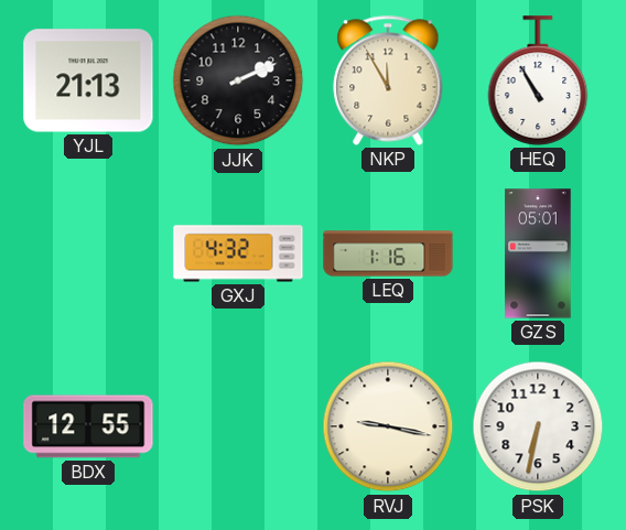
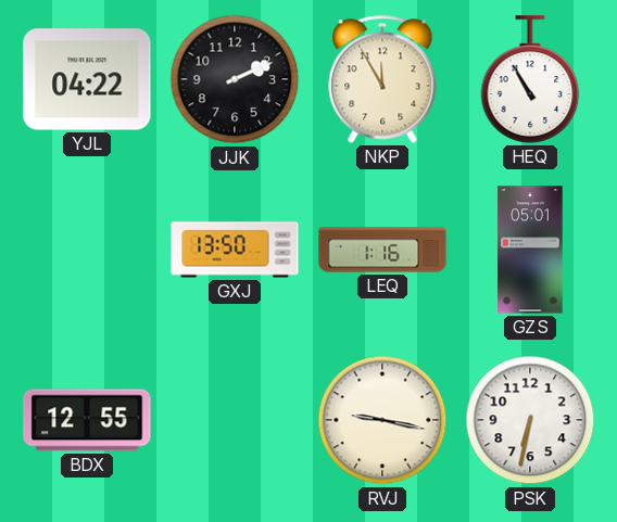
YJL: 21:13 -> 04:22 (87, 79)
GXJ: 4:32 -> 13:50 (235, 250)
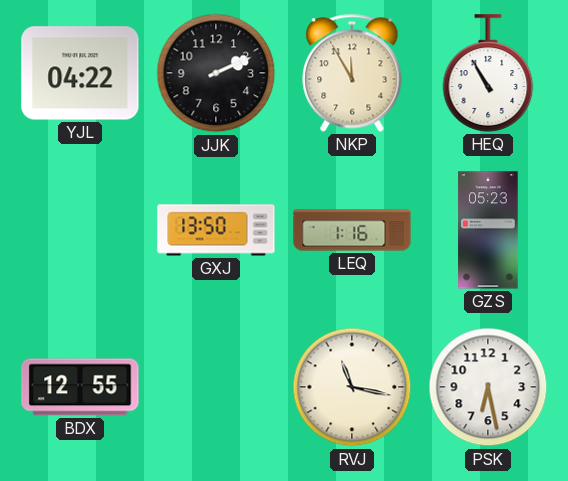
GZS: 05:01 -> 05:23 (488, 230)
RVJ: 9:17 -> 11:17 (352, 387)
PSK: 6:32 -> 6:28 (488, 387)
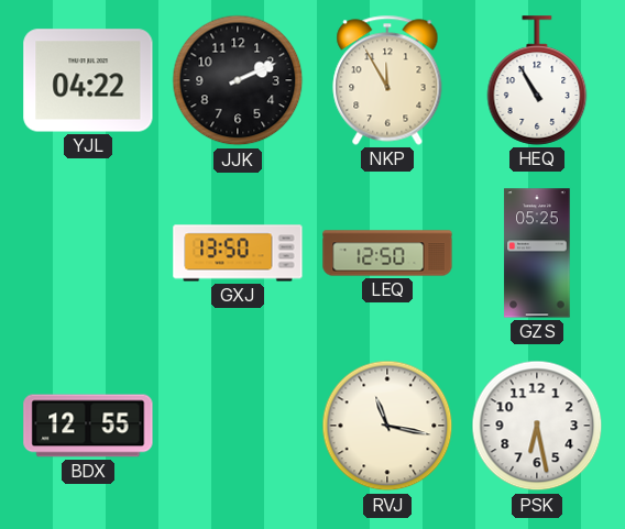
LEQ: 1:16 -> 12:50 (387, 253)
GZS: 05:23 -> 05:25 (537, 253)
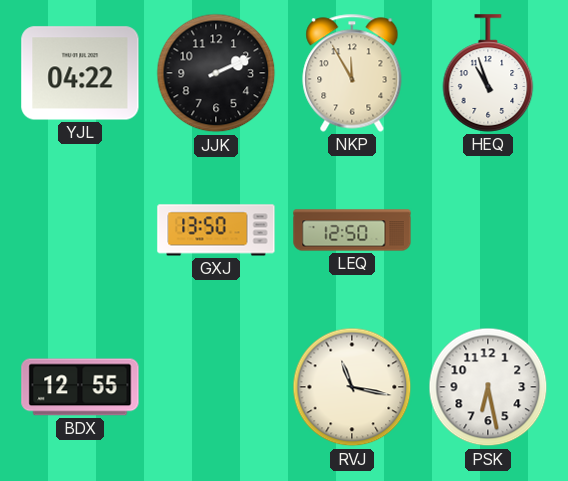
HEQ: 10:55 -> 10:57 (488, 73)
GZS: 05:25 -> none (537, 253)
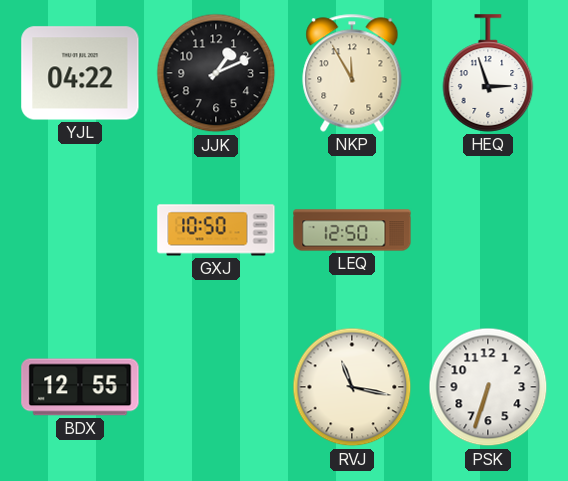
JJK: 2:11 -> 1:11 (216, 73)
HEQ: 10:57 -> 2:57 (488, 73)
GXJ: 13:50 -> 10:50 (216, 230)
PSK: 6:28 -> 6:33 (488, 387)
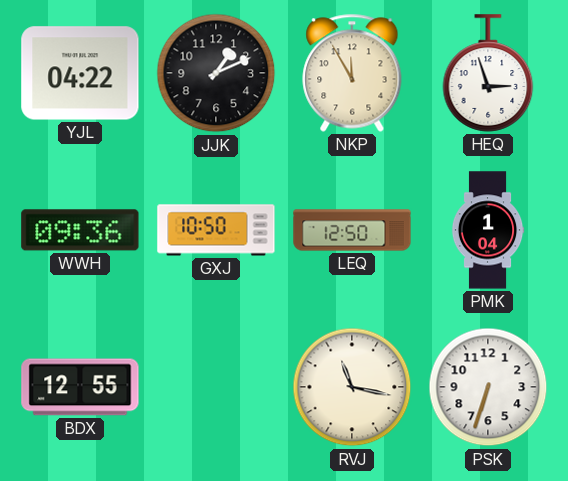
WWH: none -> 09:36 (80, 230)
PMK: none -> 1:04 (488, 230)
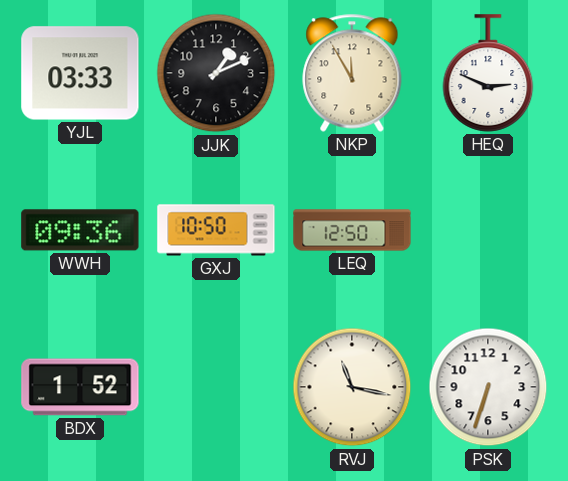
YJL: 04:22 -> 03:33 (80, 73)
HEQ: 2:57 -> 2:49 (488, 73)
PMK: 1:04 -> none (488, 230)
BDX: 12:55 -> 1:52 (80, 387)
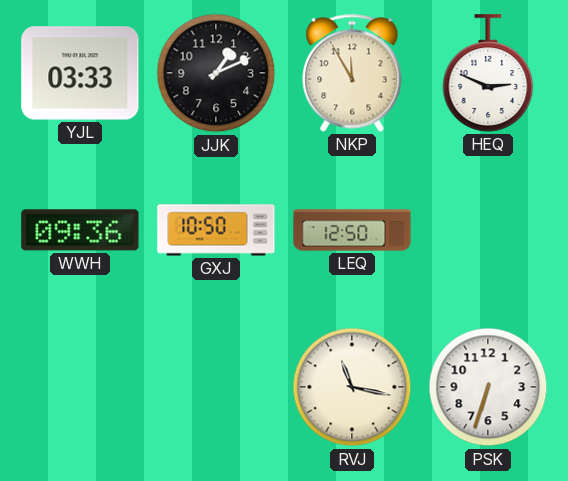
BDX: 1:52 -> none (80, 387)
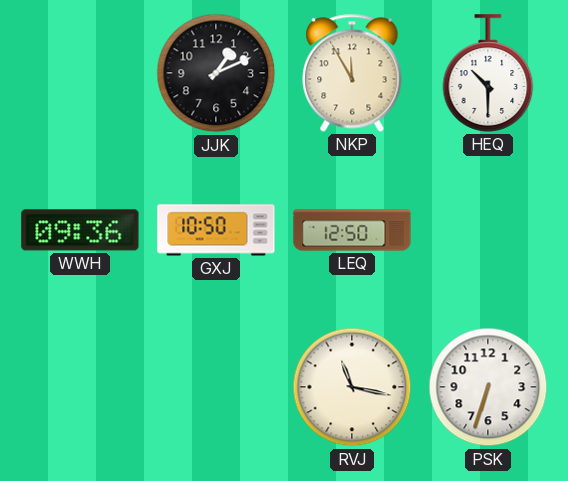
YJL: 03:33 -> none (80, 73)
HEQ: 2:49 -> 10:30 (488, 73)
